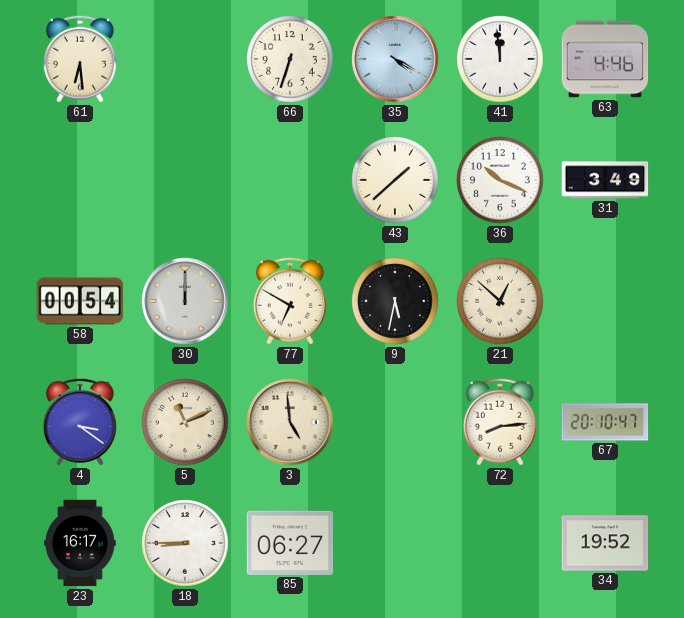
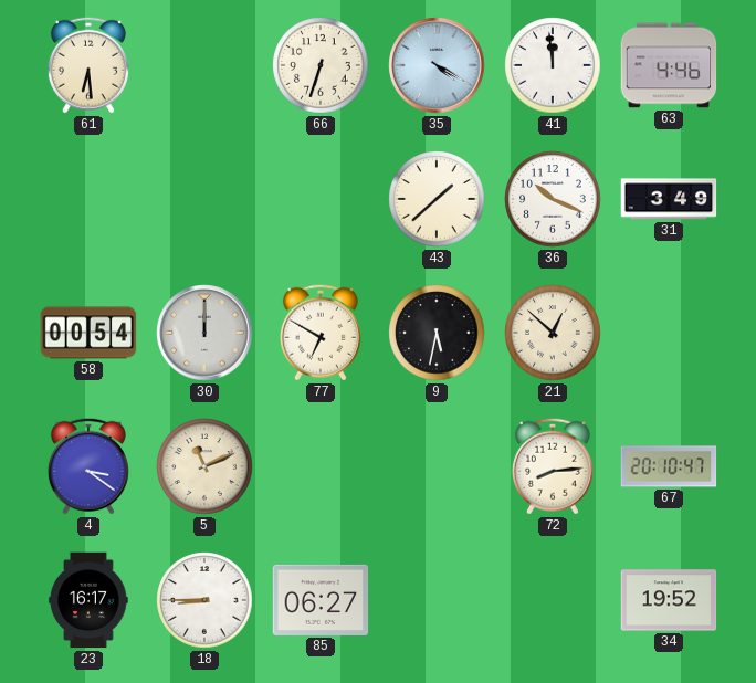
3: 4:59 -> none (290, 422)
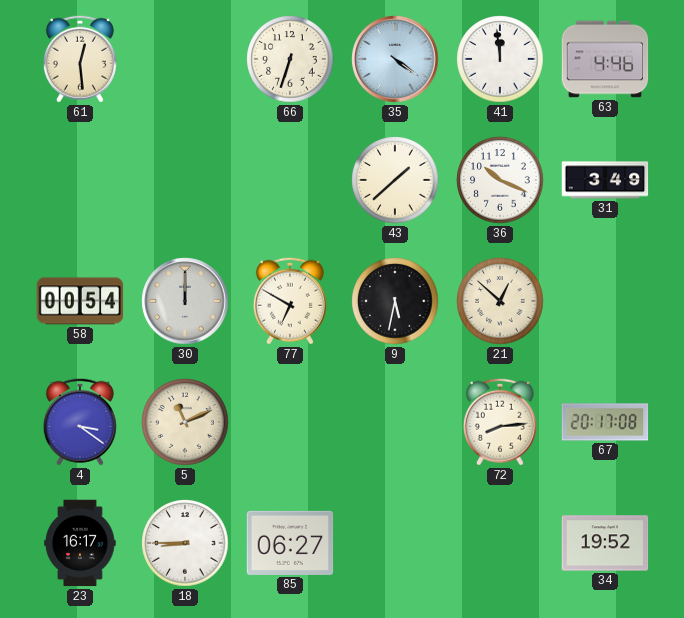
61: 6:29 -> 12:29 (80, 59)
35: 4:20 -> 4:21 (395, 59)
67: 20:10 -> 20:17 (605, 422)
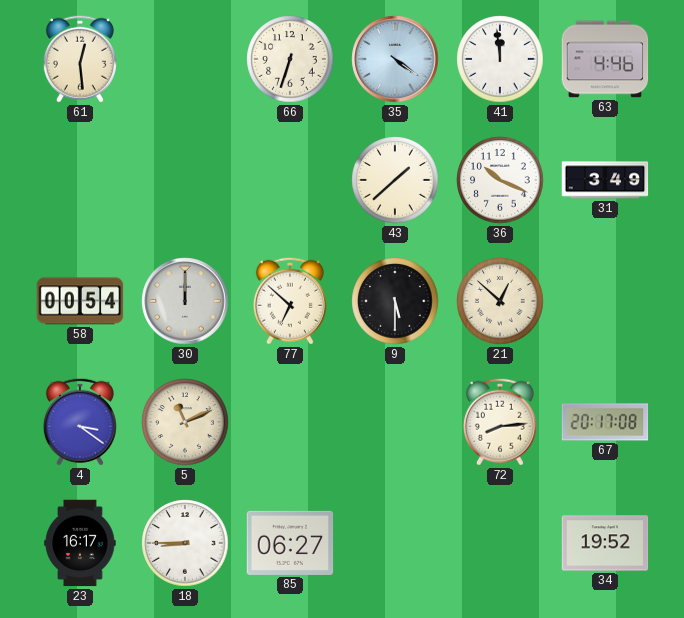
77: 6:50 -> 6:52 (290, 301)
9: 5:32 -> 5:30 (395, 301)
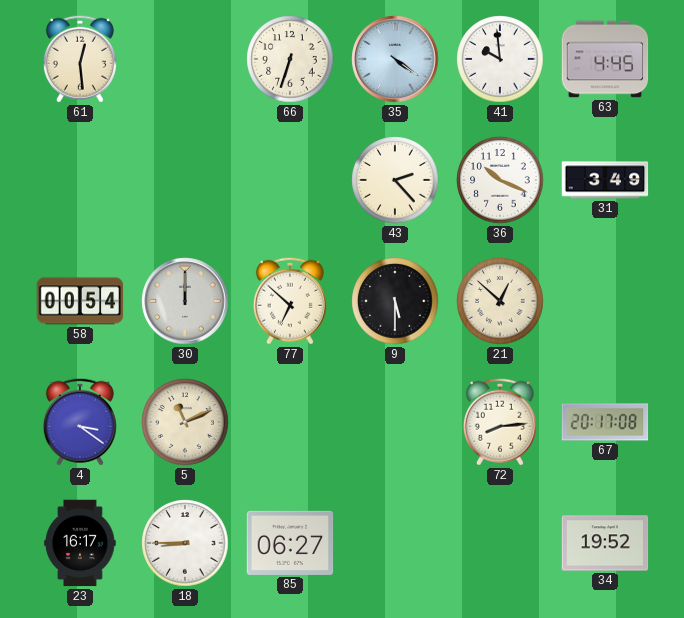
41: 11:59 -> 9:59 (500, 59)
63: 4:46 -> 4:45 (605, 59)
43: 1:38 -> 2:23 (395, 180)
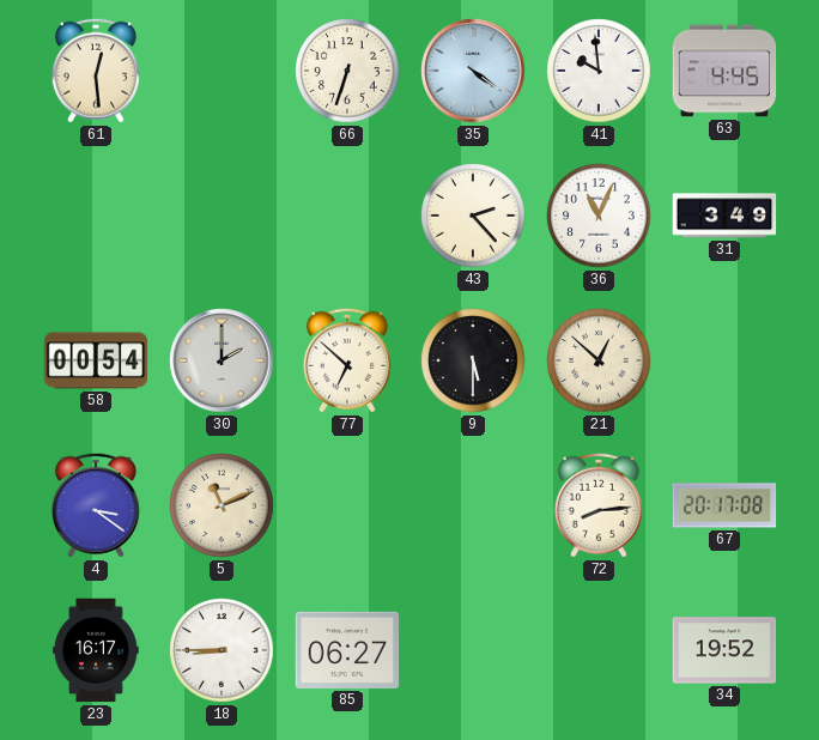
36: 10:19 -> 11:04 (599, 216)
30: 12:00 -> 2:00 (222, 360)
